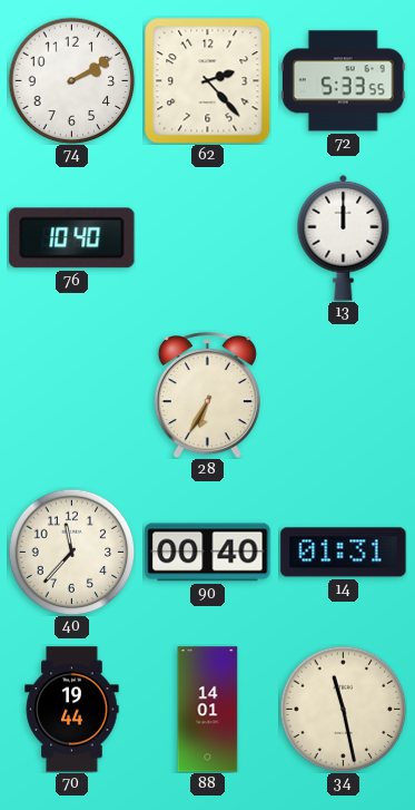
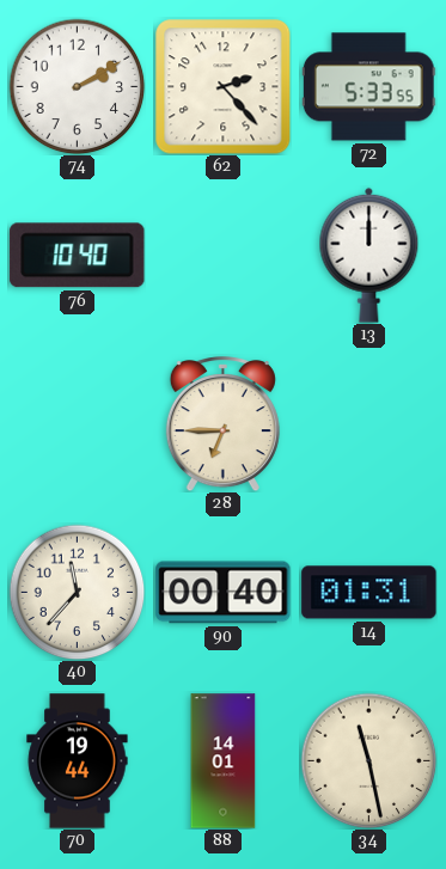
28: 6:35 -> 6:45 (222, 424)
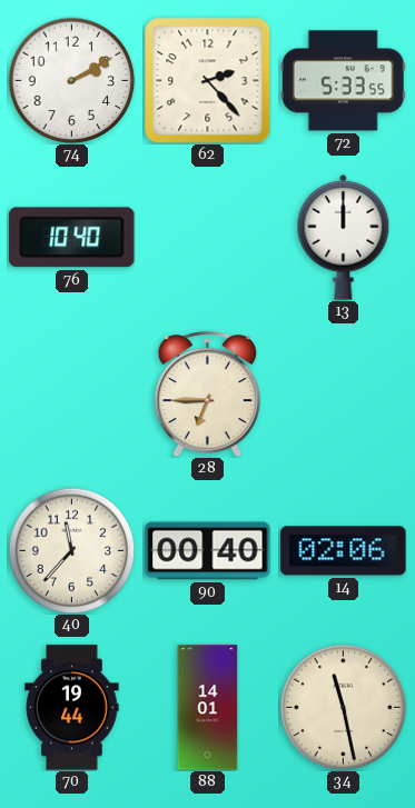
14: 01:31 -> 02:06 (344, 551)
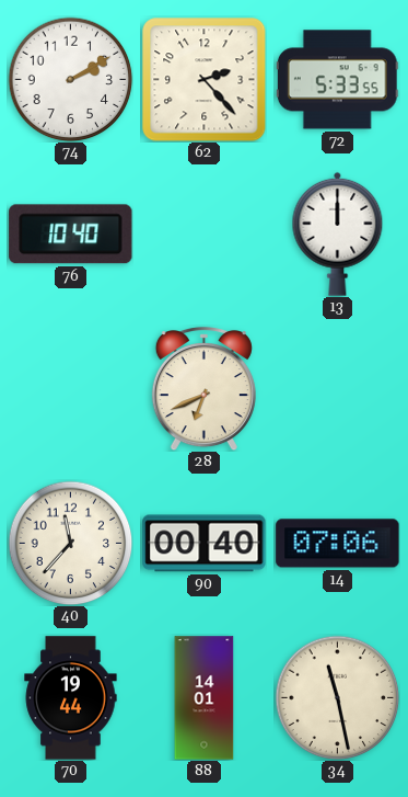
28: 6:45 -> 6:41 (203, 389)
14: 02:06 -> 07:06 (338, 544)
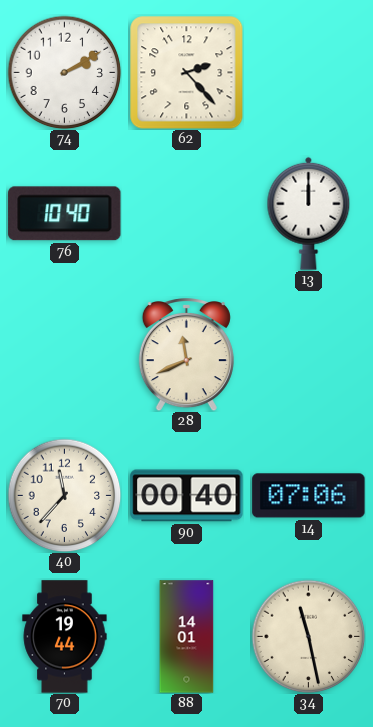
72: 5:33 -> none (337, 80)
28: 6:41 -> 11:41 (186, 355)
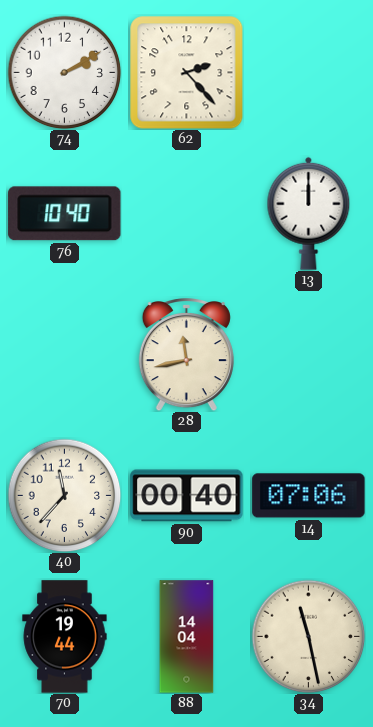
28: 11:41 -> 11:43 (186, 355)
88: 14:01 -> 14:04 (187, 637)
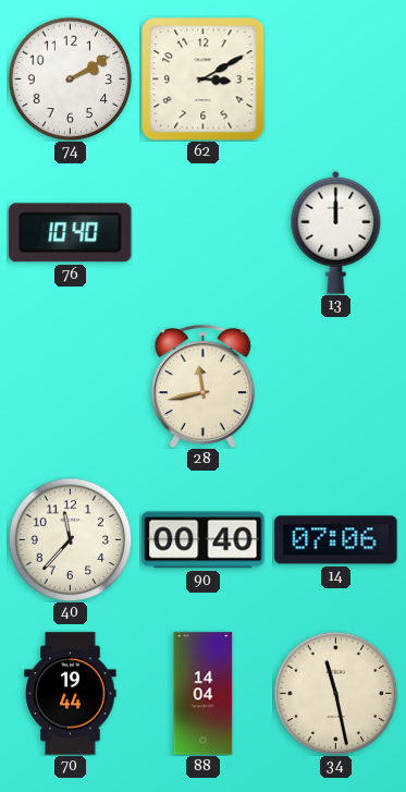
62: 2:23 -> 3:10 (202, 78)
